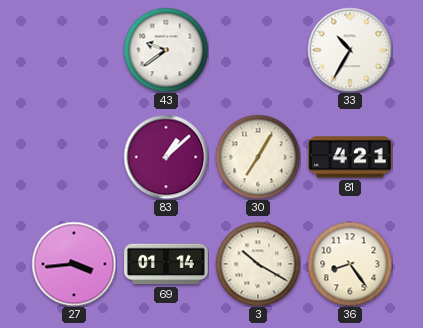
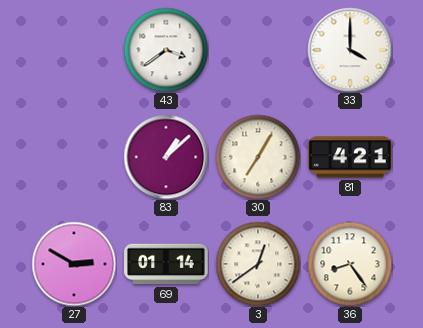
43: 9:39 -> 3:39 (166, 50)
33: 10:35 -> 4:00 (350, 50)
27: 3:44 -> 2:50 (74, 264)
3: 10:20 -> 12:39 (258, 264)
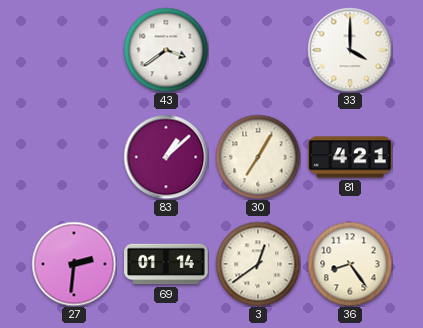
27: 2:50 -> 2:31 (74, 264)
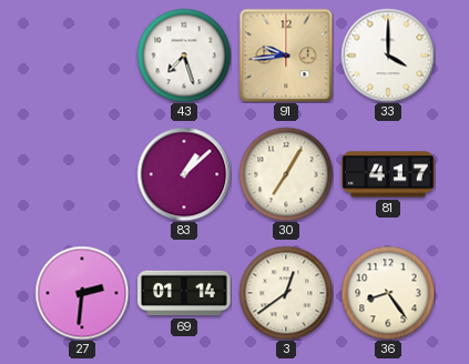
43: 3:39 -> 7:27 (184, 55)
91: none -> 9:44 (286, 55)
81: 4:21 -> 4:17 (388, 174)
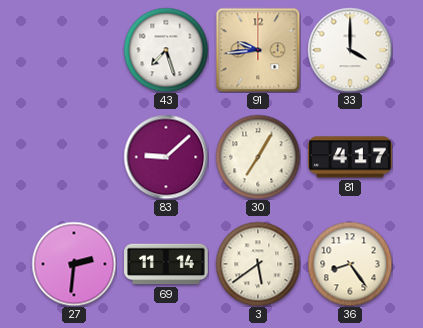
83: 1:08 -> 9:08 (166, 157)
69: 01:14 -> 11:14 (166, 264)
3: 12:39 -> 5:39 (258, 264)
